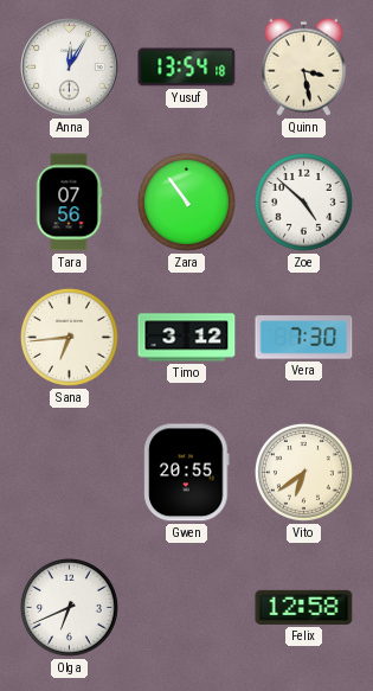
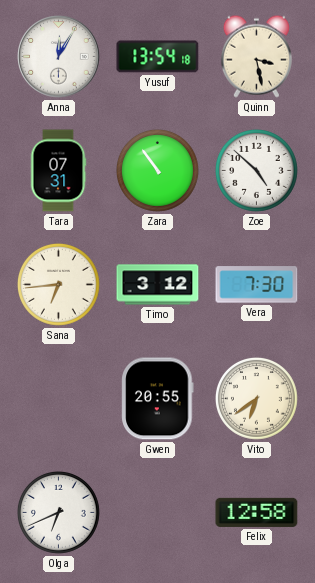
Tara: 07:56 -> 07:31 (58, 171)
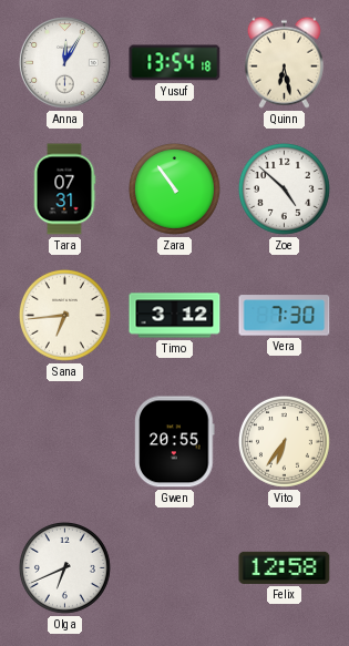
Quinn: 3:28 -> 6:28 (284, 62)
Vito: 6:39 -> 6:36 (284, 441)
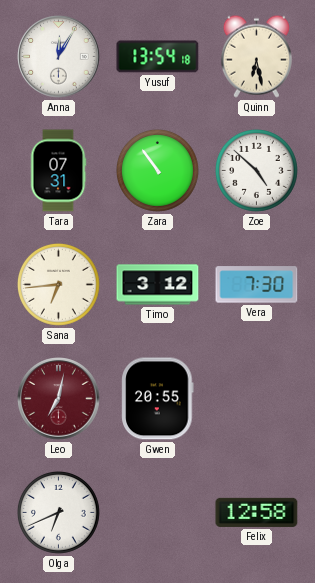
Leo: none -> 7:02 (59, 399)
Vito: 6:36 -> none (284, 441)
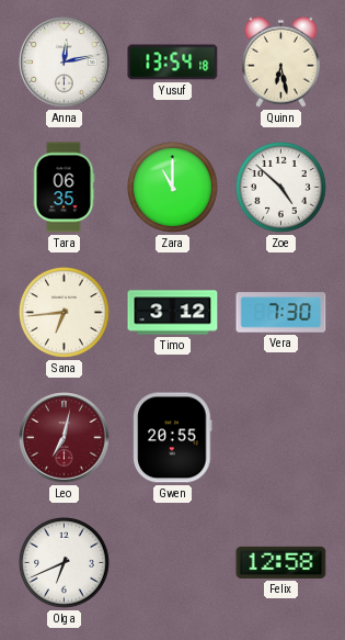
Anna: 12:05 -> 12:13 (65, 63)
Tara: 07:31 -> 06:35 (64, 188)
Zara: 10:54 -> 11:00 (172, 187)
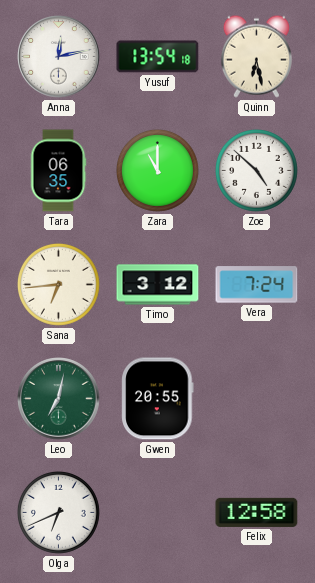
Vera: 7:30 -> 7:24 (257, 285)
Leo dial: burgundy -> green (59, 399)
